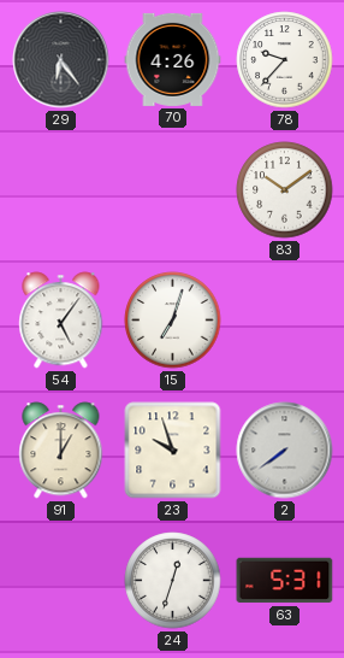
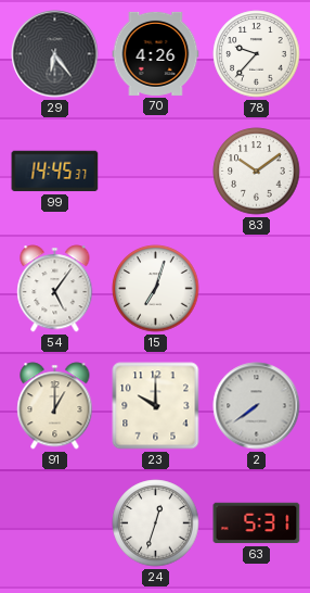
99: none -> 14:45 (55, 172)
23: 9:57 -> 10:00 (156, 406)
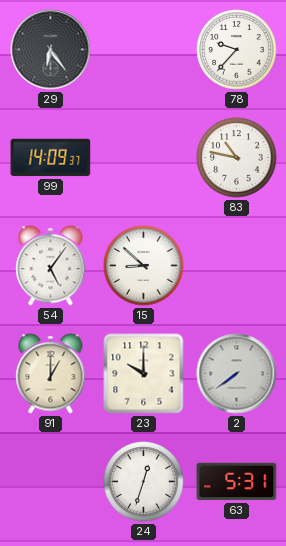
70: 4:26 -> none (156, 53)
99: 14:45 -> 14:09 (51, 158)
83: 10:09 -> 10:47 (237, 158)
15: 7:03 -> 8:52 (144, 266)
